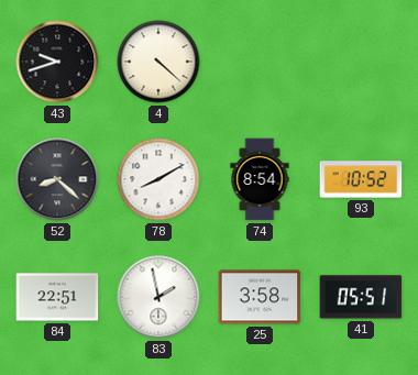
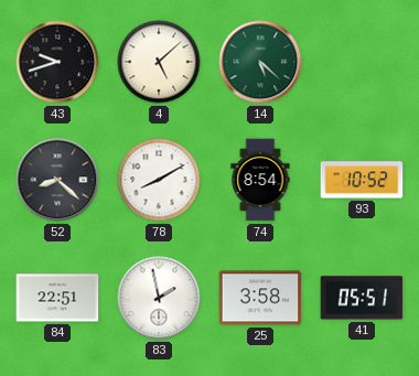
4: 4:22 -> 5:08 (159, 62)
14: none -> 5:22 (260, 62)
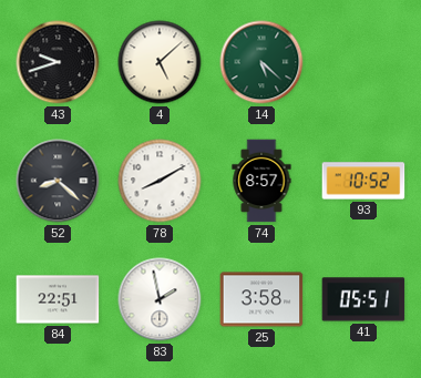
74: 8:54 -> 8:57 (261, 181)
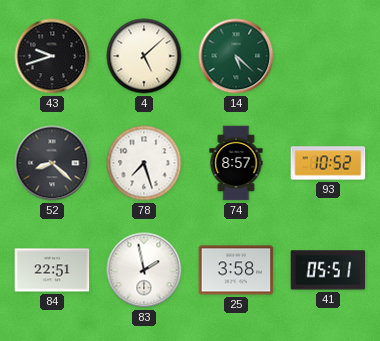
78: 8:10 -> 7:27 (144, 163)
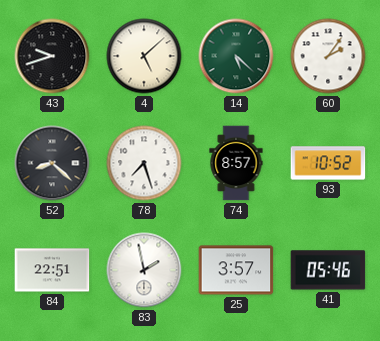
60: none -> 2:06 (328, 56)
25: 3:58 -> 3:57 (236, 270)
41: 05:51 -> 05:46 (328, 270)
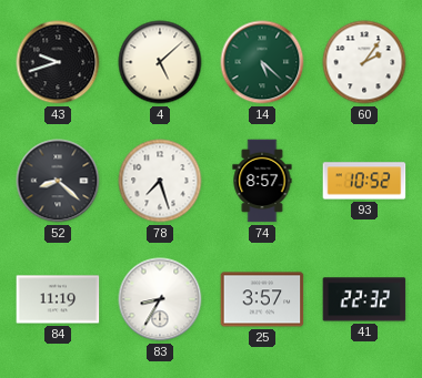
84: 22:51 -> 11:19 (58, 299)
83: 1:58 -> 8:35 (160, 299)
41: 05:46 -> 22:32 (364, 299)
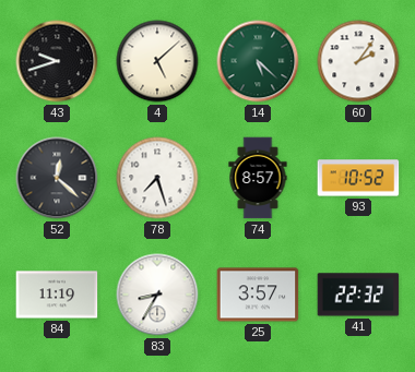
52: 8:22 -> 12:22 (57, 178)
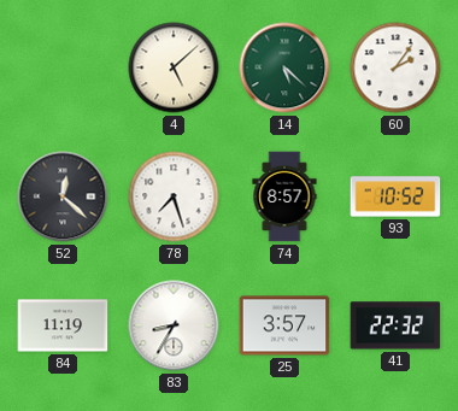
43: 9:42 -> none (57, 61)
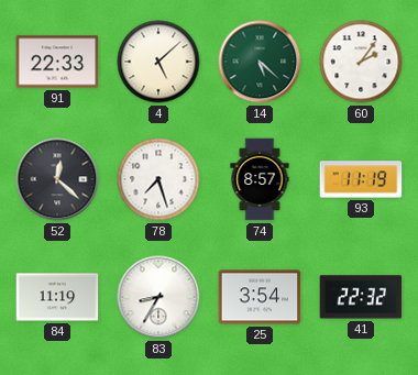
91: none -> 22:33 (57, 62)
93: 10:52 -> 11:19 (361, 179)
25: 3:57 -> 3:54 (260, 297)
